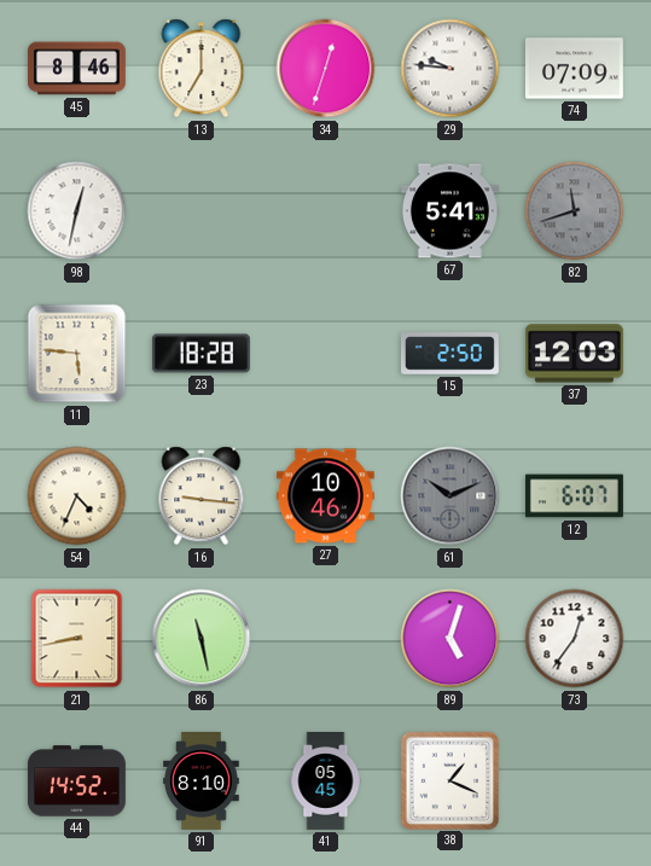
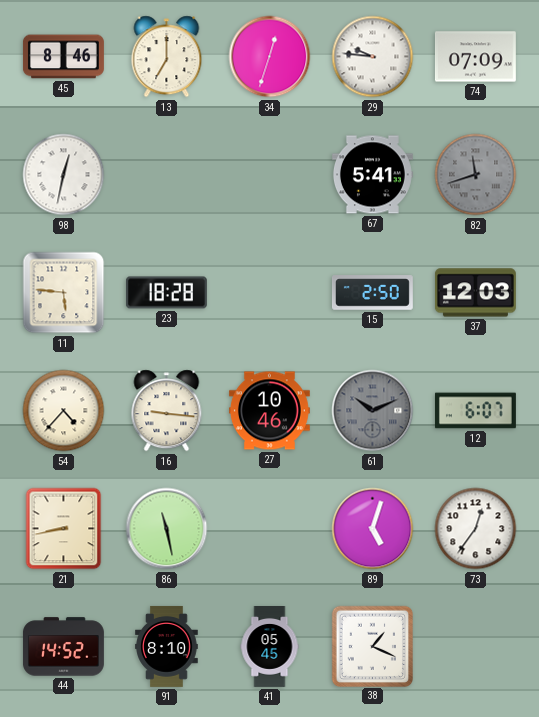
54: 4:34 -> 4:37 (64, 411)
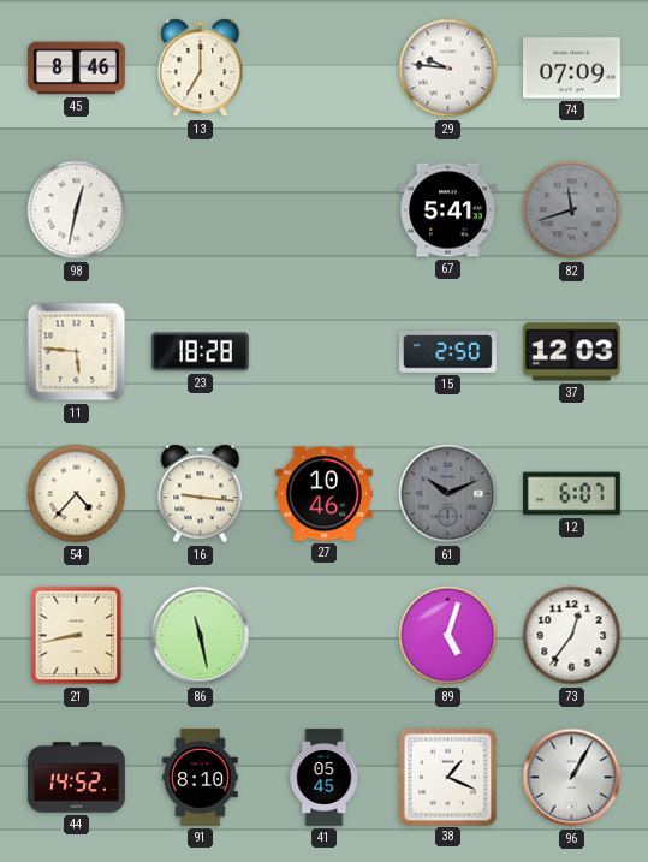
34: 12:33 -> none (270, 57)
96: none -> 1:05 (572, 778)
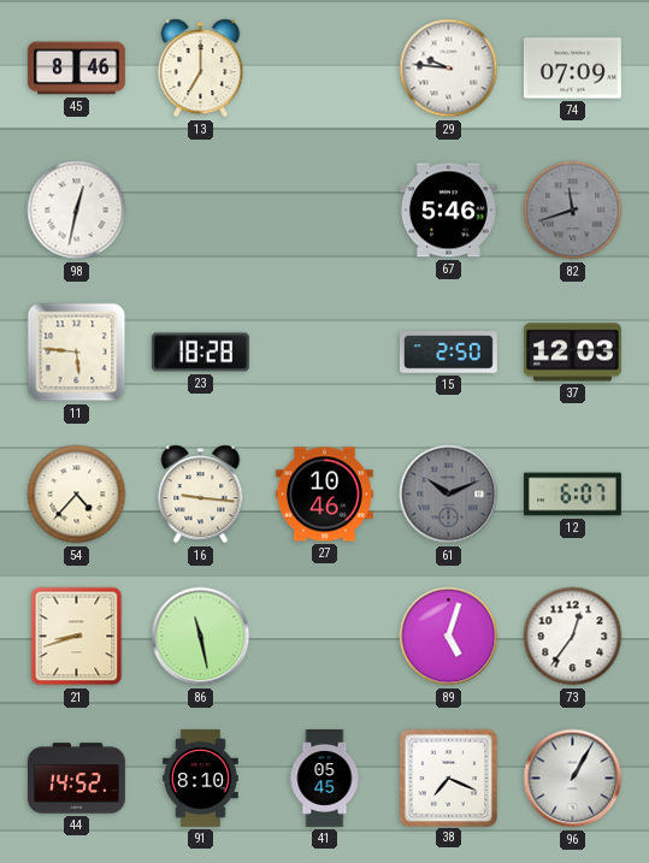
67: 5:41 -> 5:46 (448, 211)
21: 8:43 -> 8:42 (77, 637)
38: 1:19 -> 7:19 (448, 778)
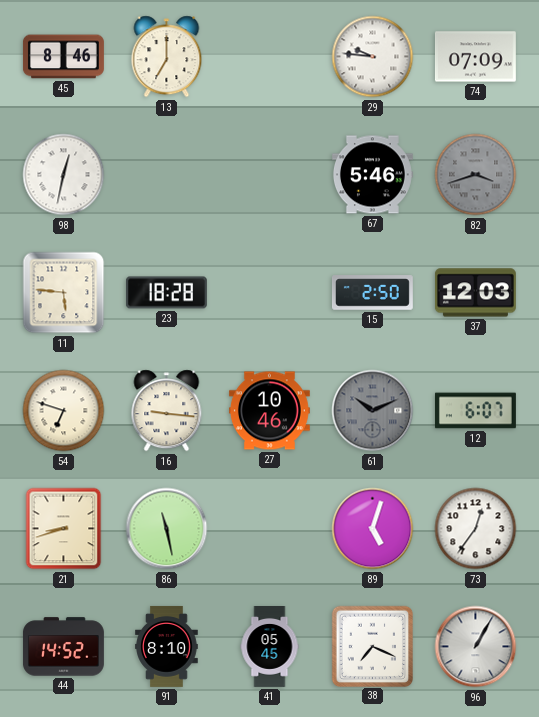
82: 11:42 -> 3:42 (476, 175)
54: 4:37 -> 6:48 (64, 411)
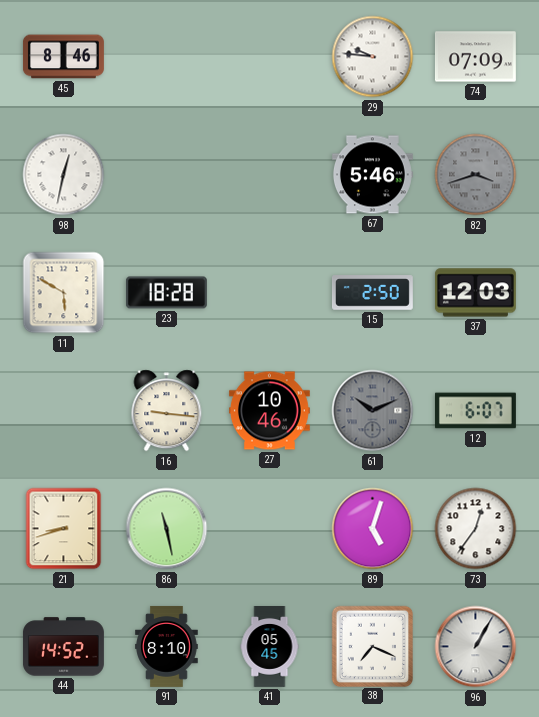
13: 7:00 -> none (167, 57)
11: 5:46 -> 5:50 (64, 293)
54: 6:48 -> none (64, 411)
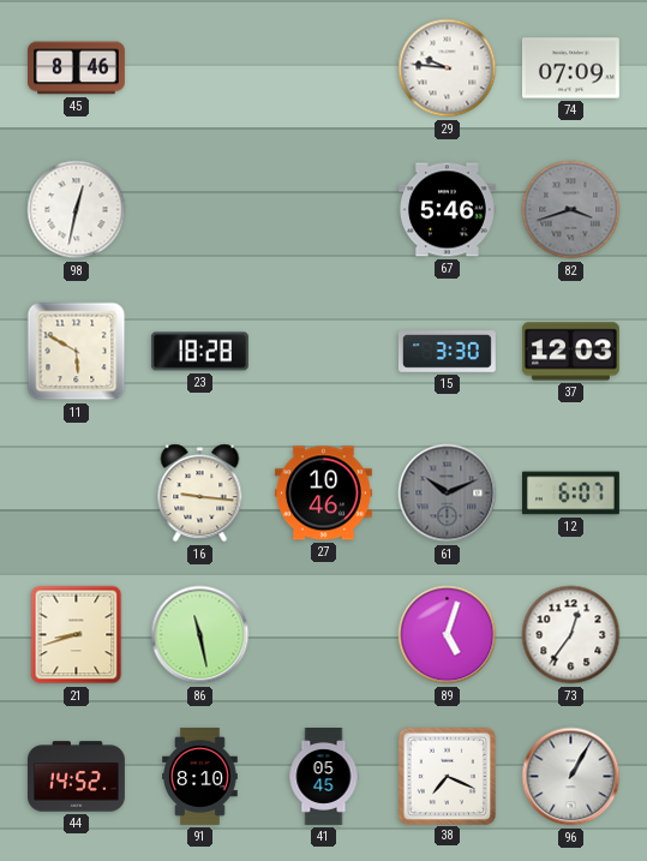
15: 2:50 -> 3:30 (447, 352)
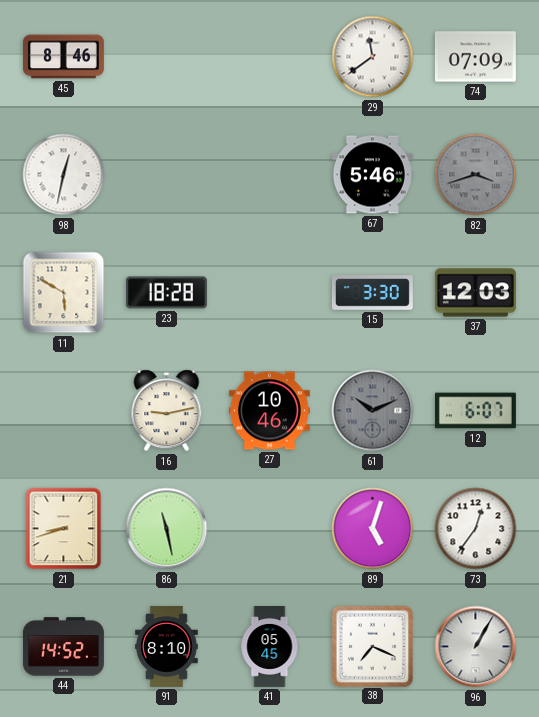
29: 9:46 -> 11:39 (373, 57)
16: 9:16 -> 9:13 (167, 411)
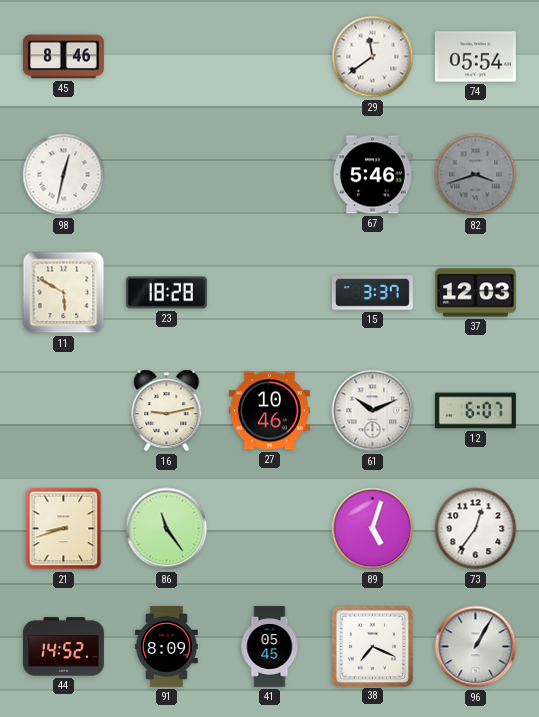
74: 07:09 -> 05:54 (475, 57)
15: 3:30 -> 3:37 (372, 293)
61 dial: grey -> white (373, 411)
86: 11:28 -> 11:24 (167, 529)
91: 8:10 -> 8:09 (167, 646)
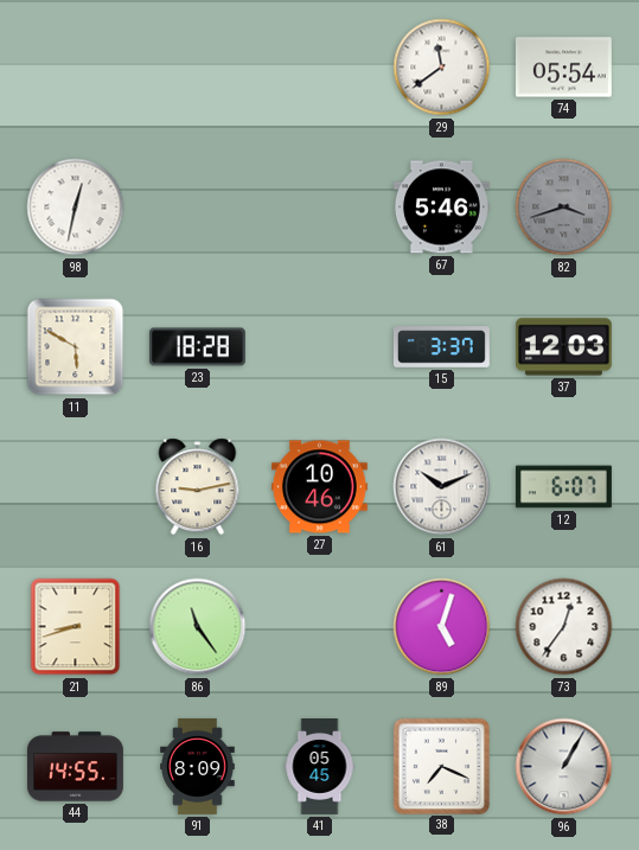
45: 8:46 -> none (63, 57)
44: 14:52 -> 14:55 (75, 767)
